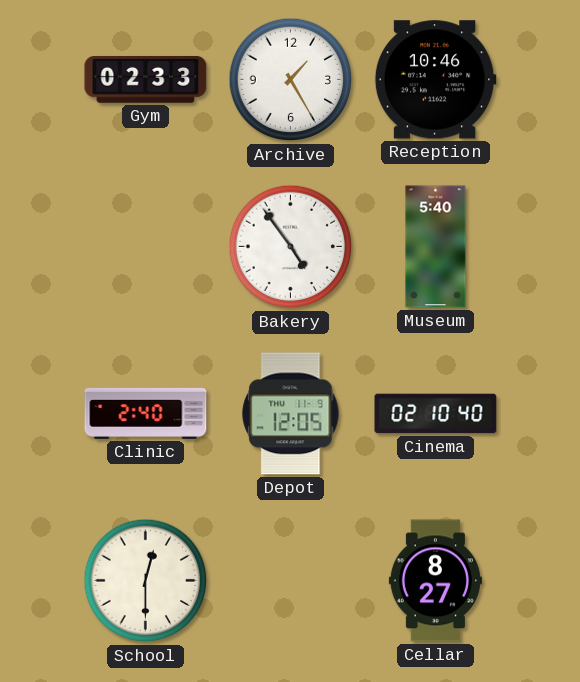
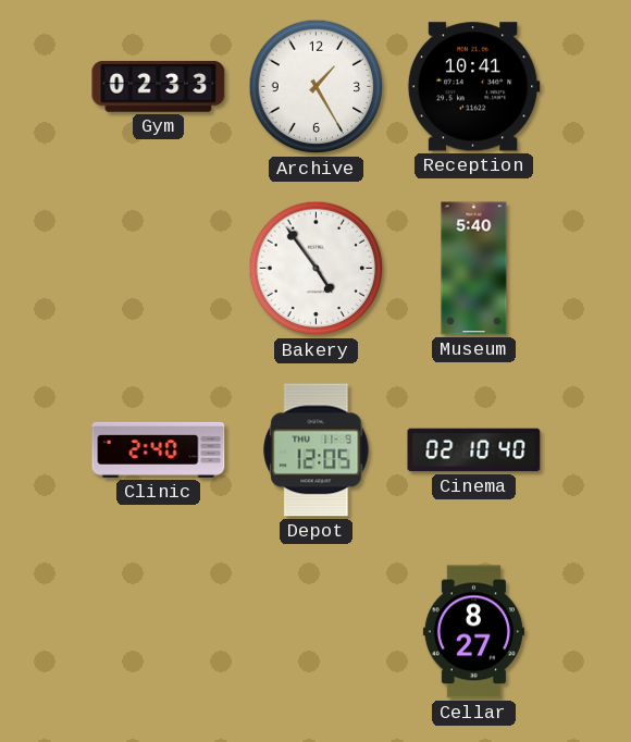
Reception: 10:46 -> 10:41 (473, 87)
School: 12:30 -> none (146, 581)
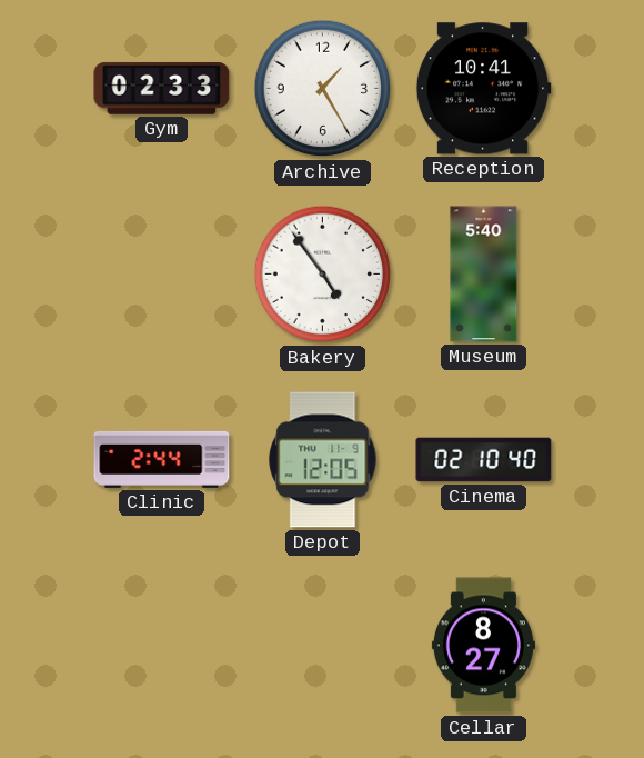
Clinic: 2:40 -> 2:44 (162, 459)
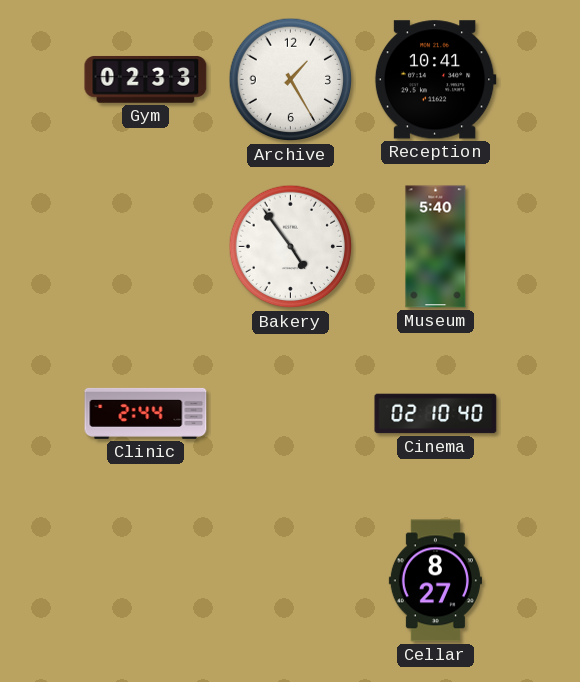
Depot: 12:05 -> none (323, 460)
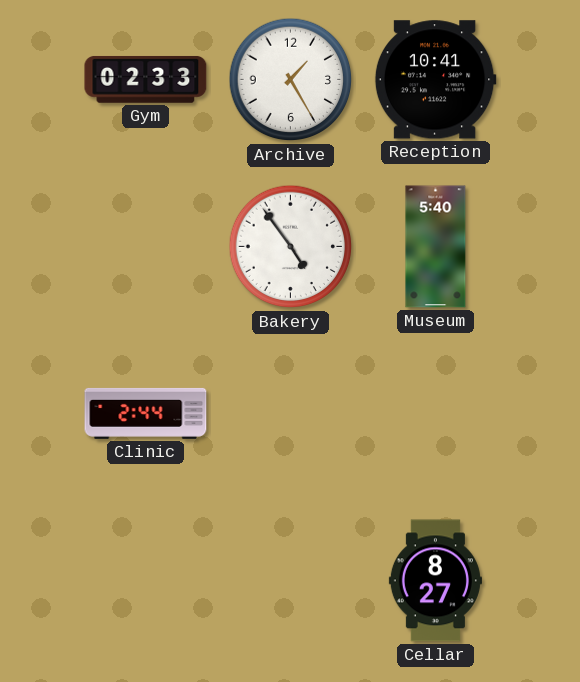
Cinema: 02:10 -> none (436, 414)
